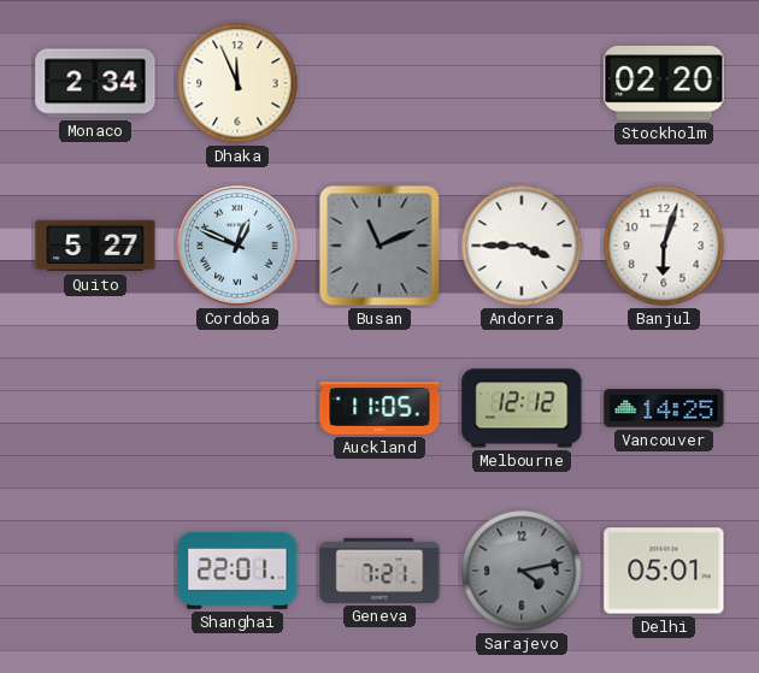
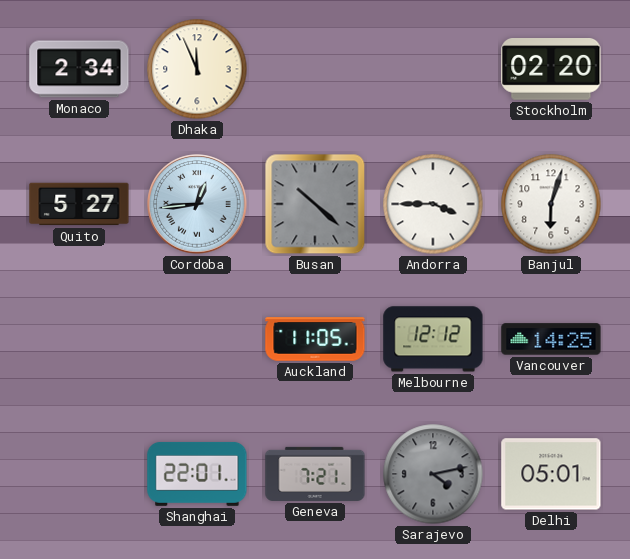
Cordoba: 12:49 -> 12:44 (197, 204)
Busan: 11:11 -> 10:22 (315, 204)
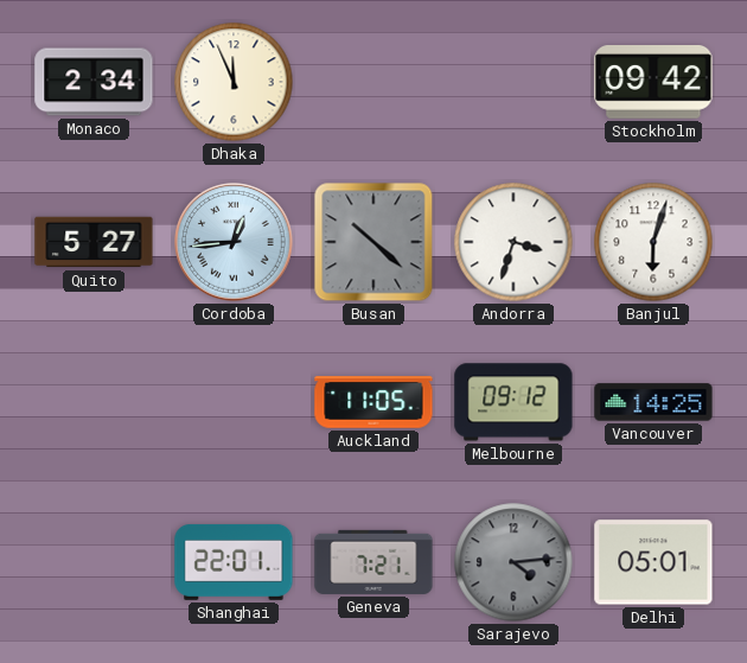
Stockholm: 02:20 -> 09:42 (653, 83)
Andorra: 3:45 -> 3:33 (513, 242)
Melbourne: 12:12 -> 09:12 (513, 402)
Sarajevo: 4:13 -> 4:14 (513, 562)
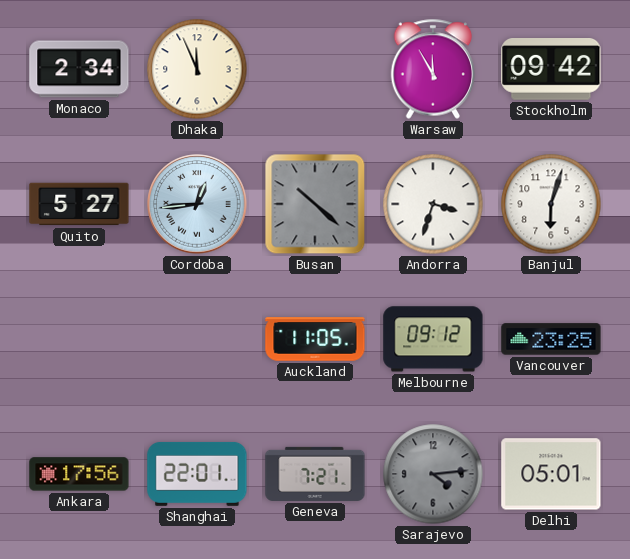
Warsaw: none -> 11:55 (433, 69)
Vancouver: 14:25 -> 23:25 (551, 339)
Ankara: none -> 17:56 (79, 474)
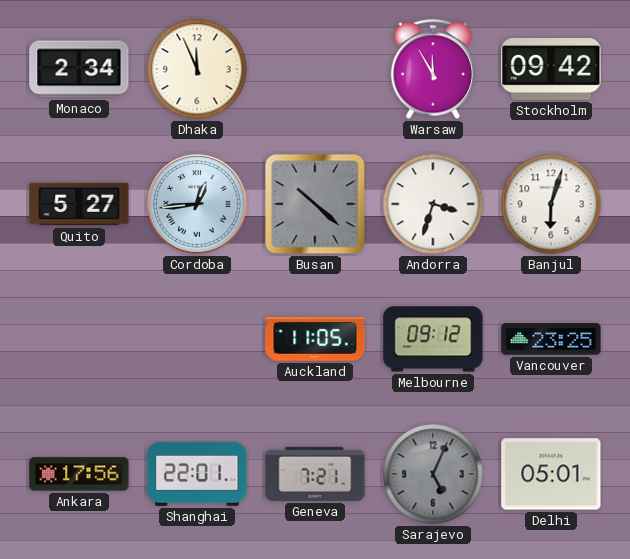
Sarajevo: 4:14 -> 5:04 (433, 474)
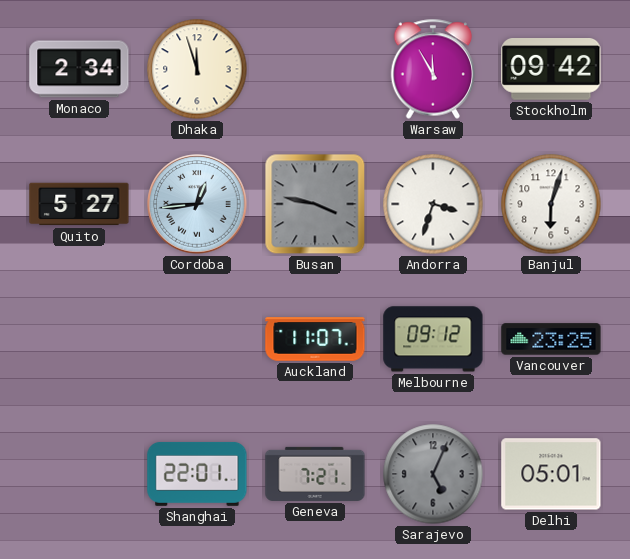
Dhaka: 11:56 -> 11:57 (197, 69)
Busan: 10:22 -> 3:47 (315, 204)
Auckland: 11:05 -> 11:07 (315, 339)
Ankara: 17:56 -> none (79, 474)
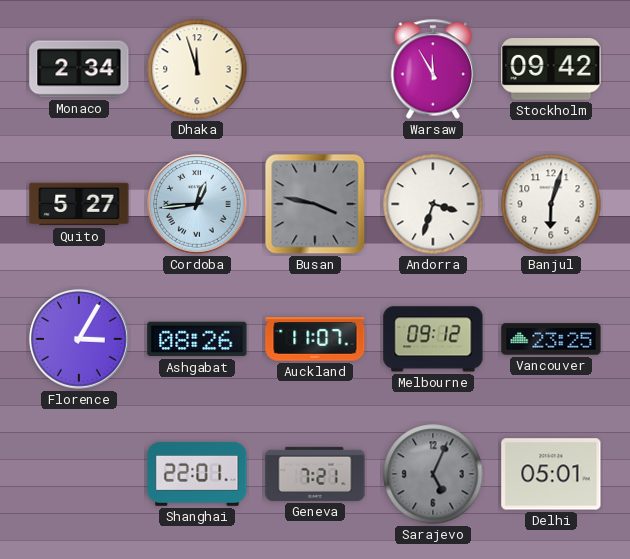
Florence: none -> 3:05 (79, 339)
Ashgabat: none -> 08:26 (197, 339)
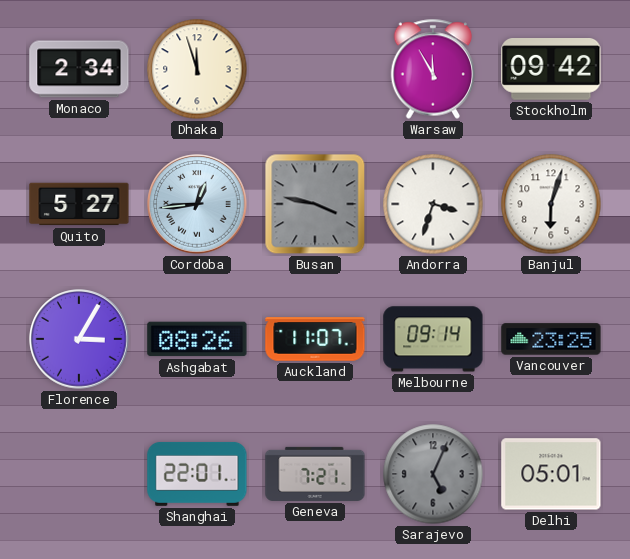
Melbourne: 09:12 -> 09:14 (433, 339)
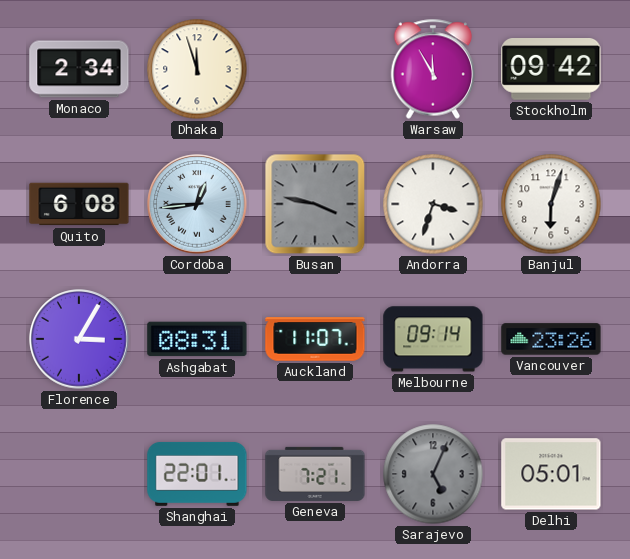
Quito: 5:27 -> 6:08 (79, 204)
Ashgabat: 08:26 -> 08:31 (197, 339)
Vancouver: 23:25 -> 23:26 (551, 339)
